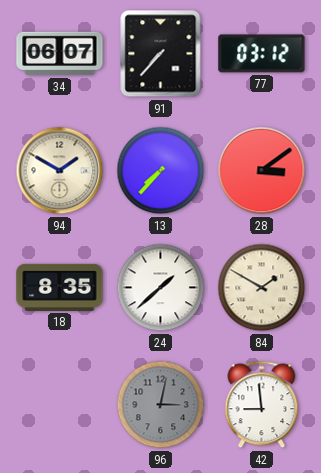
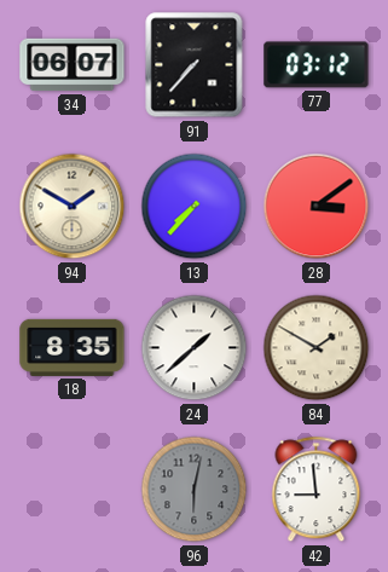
96: 3:02 -> 6:02 (195, 490)
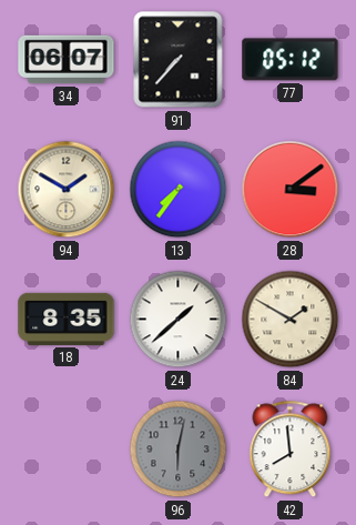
77: 03:12 -> 05:12 (291, 60)
13: 7:37 -> 7:36 (179, 190)
42: 8:59 -> 7:59 (291, 450)
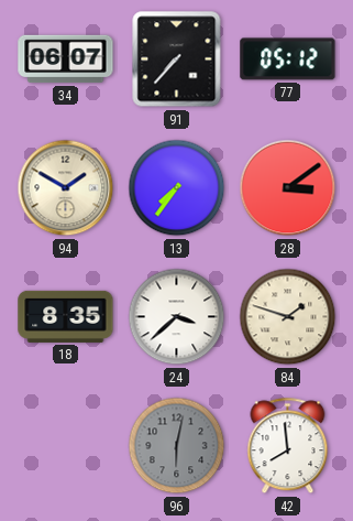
24: 1:38 -> 3:38 (177, 317)
84: 1:50 -> 1:48 (288, 317)
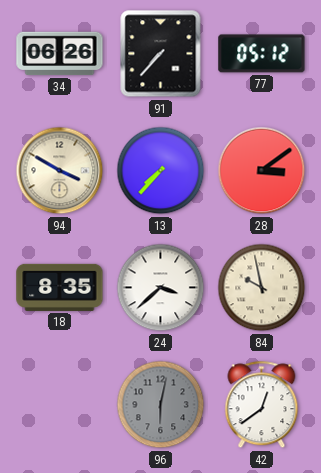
34: 06:07 -> 06:26 (60, 54)
94: 1:50 -> 3:50 (60, 171)
13: 7:36 -> 7:37 (161, 171)
84: 1:48 -> 9:58 (262, 288)
42: 7:59 -> 12:39 (262, 405)
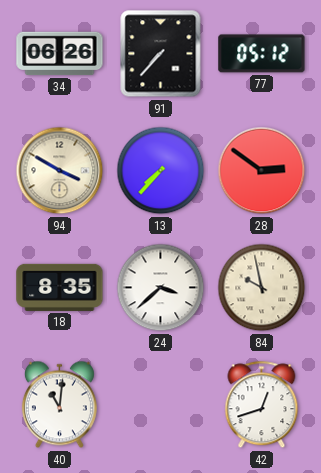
28: 3:09 -> 2:51 (262, 171)
40: none -> 11:01 (59, 405)
96: 6:02 -> none (161, 405)
42: 12:39 -> 12:42 (262, 405)
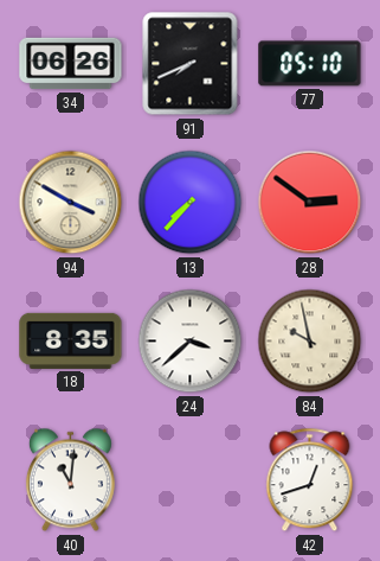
91: 7:37 -> 7:41 (191, 64)
77: 05:12 -> 05:10 (310, 64)
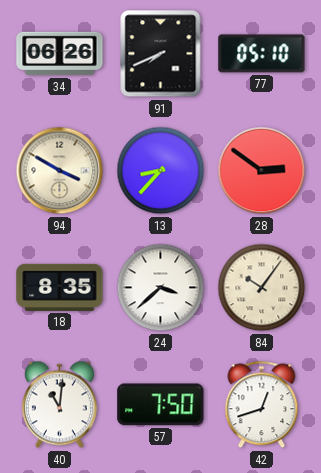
13: 7:37 -> 8:37 (161, 171)
84: 9:58 -> 10:06 (262, 288)
57: none -> 7:50 (161, 405)
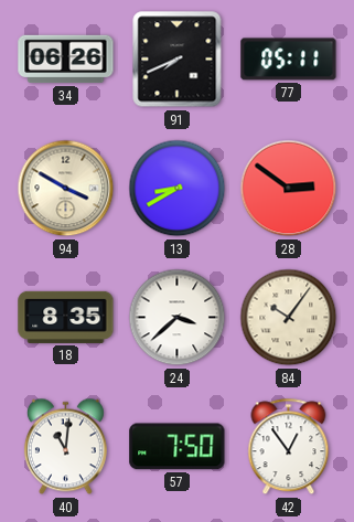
77: 05:10 -> 05:11 (289, 60)
13: 8:37 -> 8:40 (178, 189)
42: 12:42 -> 12:54 (289, 447)
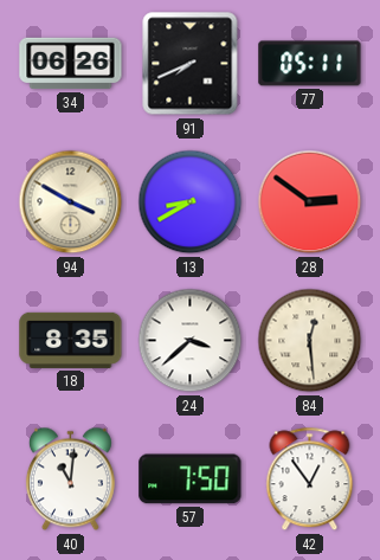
84: 10:06 -> 12:29 (310, 341)
